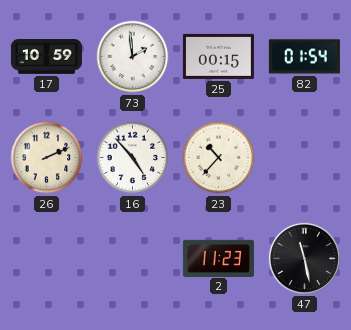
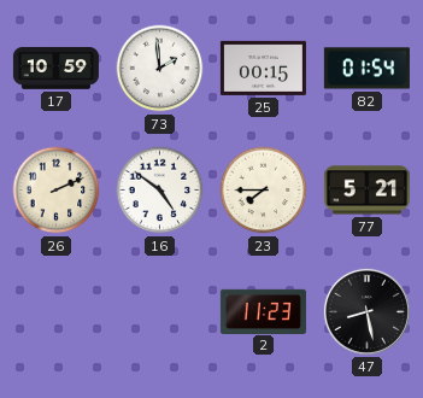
16: 4:53 -> 4:51 (160, 191)
23: 10:37 -> 7:45 (264, 191)
77: none -> 5:21 (366, 191)
47: 11:28 -> 8:28 (366, 311)
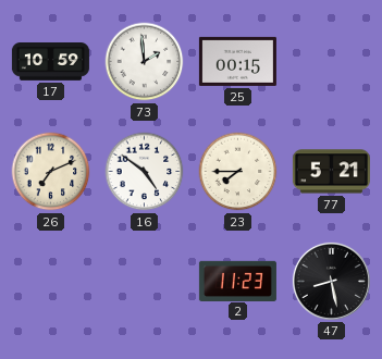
82: 01:54 -> none (366, 69)
26: 2:11 -> 7:11 (51, 172)
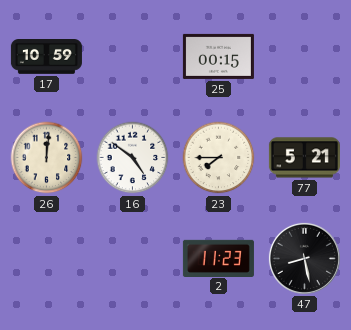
73: 1:59 -> none (145, 62)
26: 7:11 -> 12:01 (47, 158)
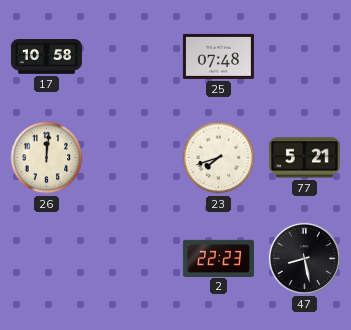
17: 10:59 -> 10:58 (46, 57)
25: 00:15 -> 07:48 (218, 56)
16: 4:51 -> none (133, 158)
23: 7:45 -> 7:42 (219, 158)
2: 11:23 -> 22:23 (218, 258)
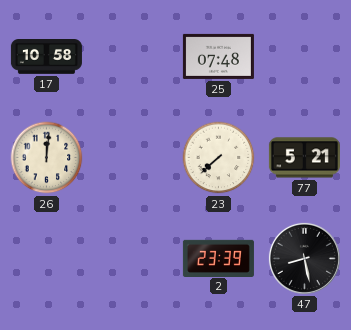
23: 7:42 -> 7:38 (219, 158)
2: 22:23 -> 23:39 (218, 258)
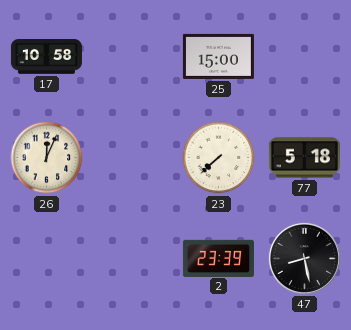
25: 07:48 -> 15:00 (218, 56)
26: 12:01 -> 12:04 (47, 158)
77: 5:21 -> 5:18 (304, 158)
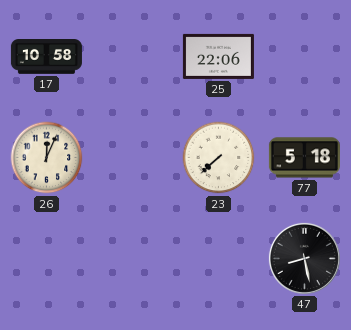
25: 15:00 -> 22:06 (218, 56)
2: 23:39 -> none (218, 258)
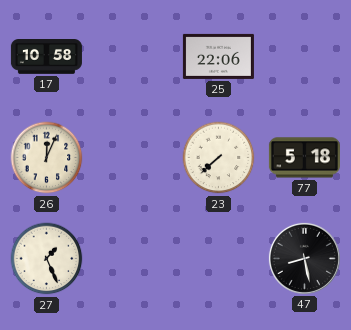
27: none -> 1:26 (47, 259)
